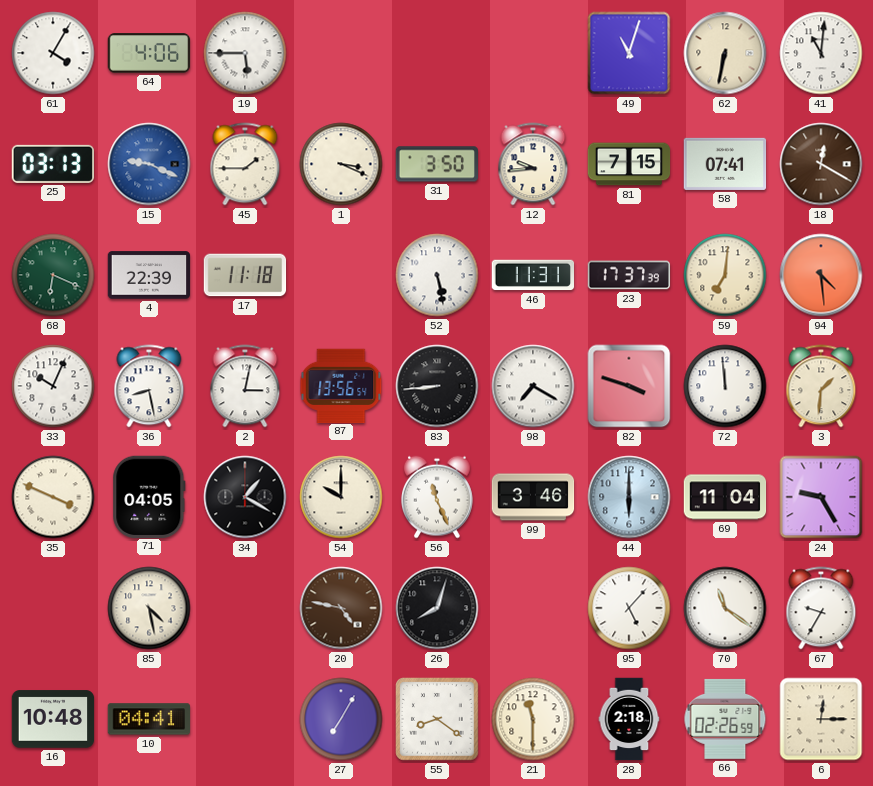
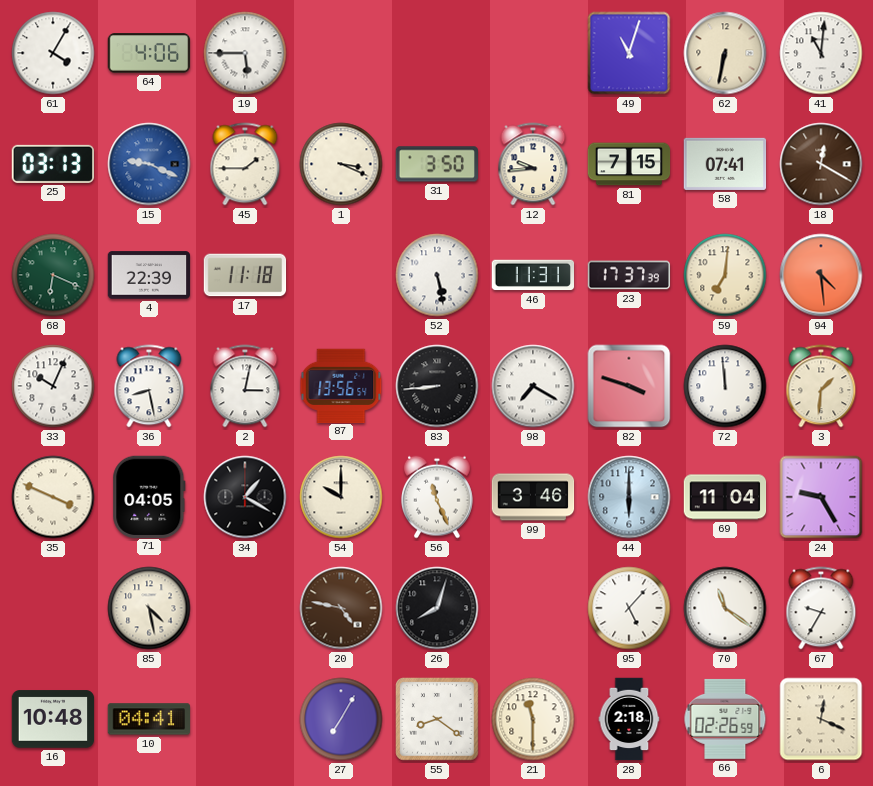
6: 12:15 -> 12:19 (821, 719)
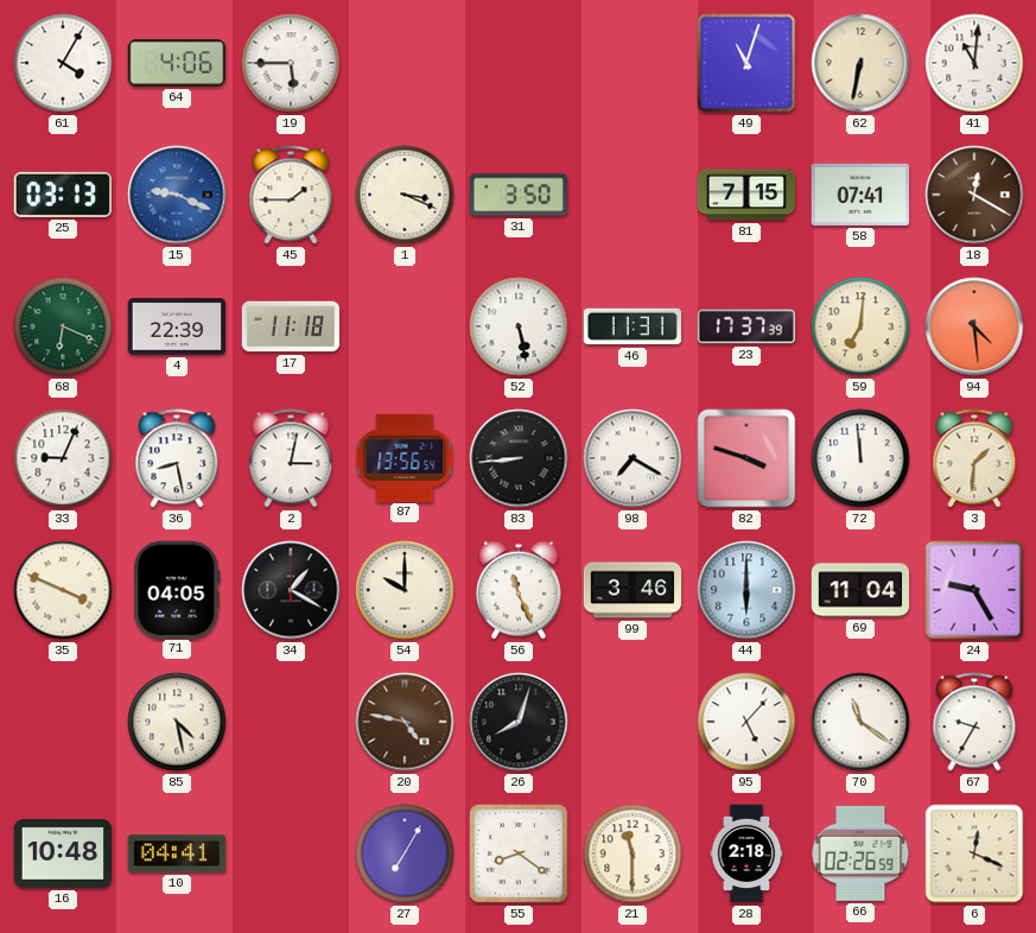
12: 9:44 -> none (533, 164)
33: 10:04 -> 9:04 (63, 458)
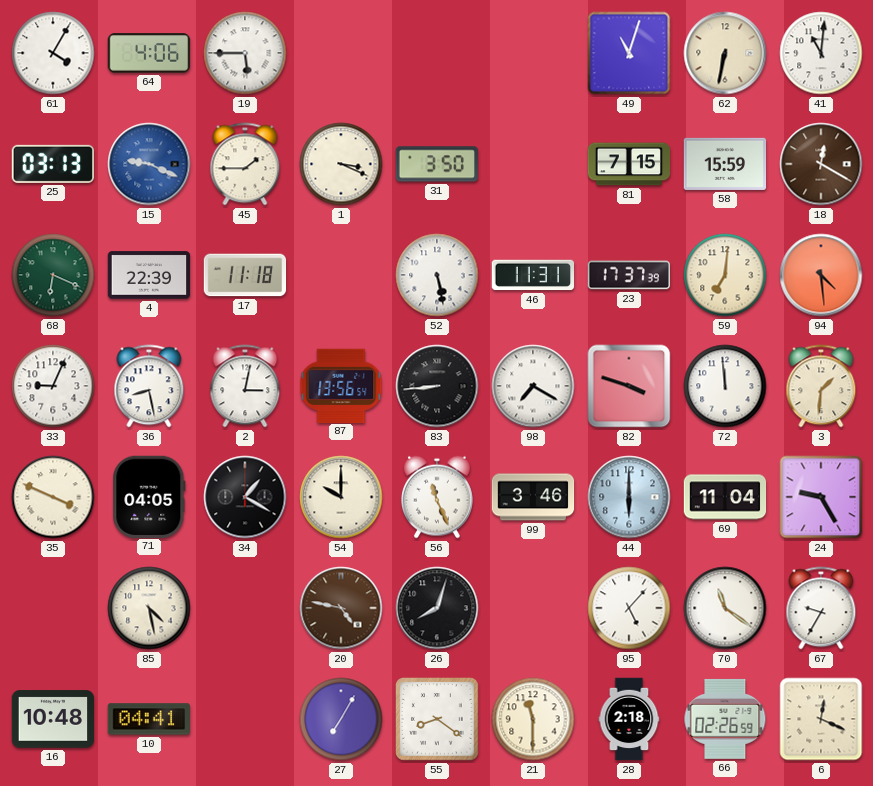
58: 07:41 -> 15:59 (725, 164)
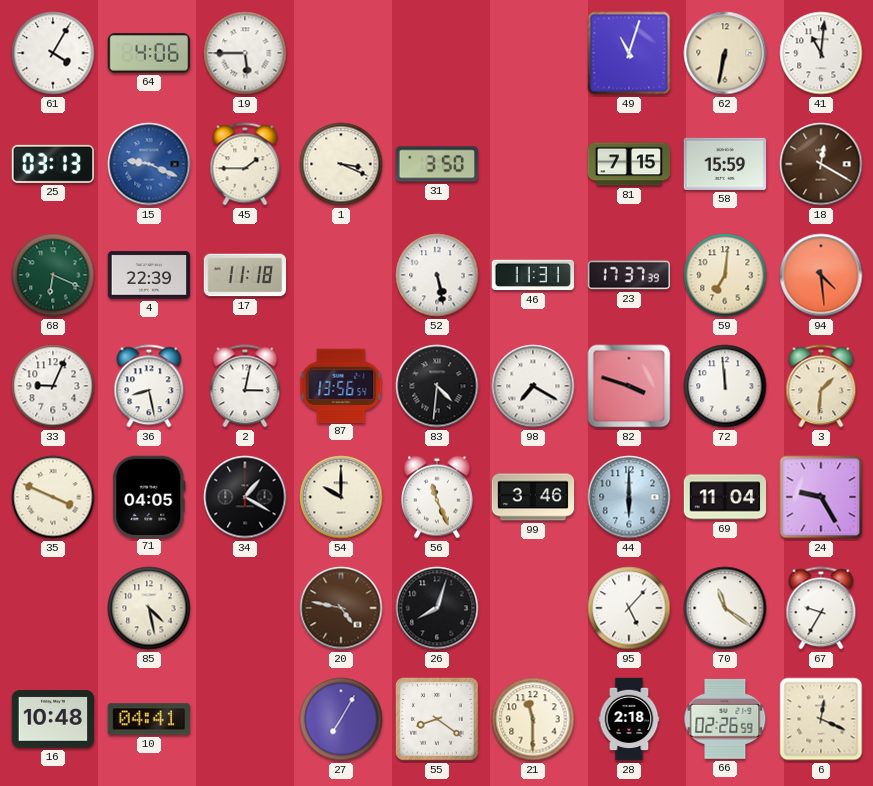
83: 8:44 -> 4:31 (437, 386)
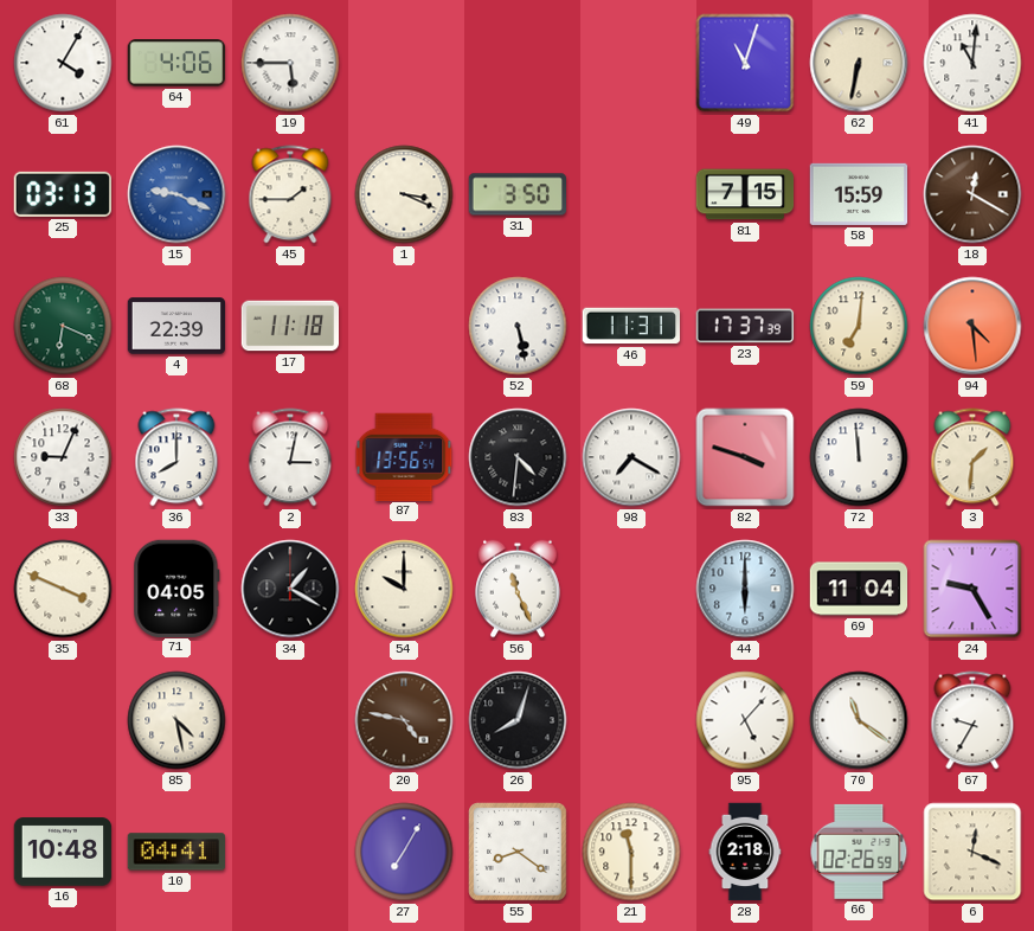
36: 8:28 -> 8:00 (176, 457)
99: 3:46 -> none (533, 497)
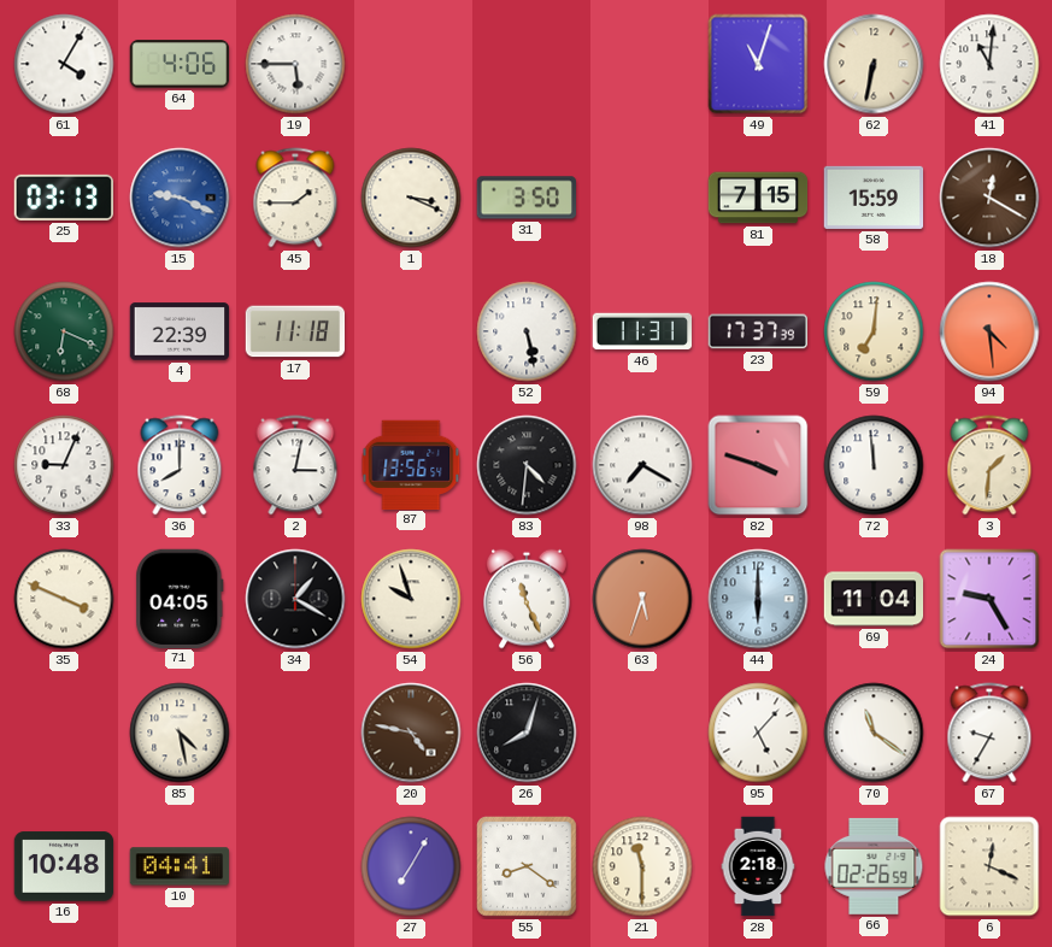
54: 10:00 -> 9:57 (411, 599)
63: none -> 5:33 (642, 599)
